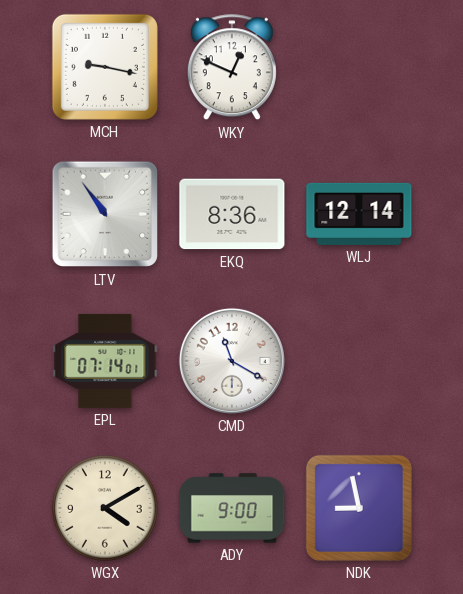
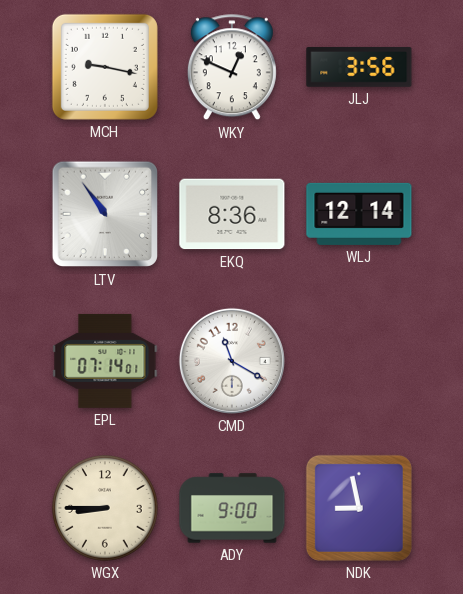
JLJ: none -> 3:56 (359, 67)
WGX: 4:10 -> 8:45 (105, 508)
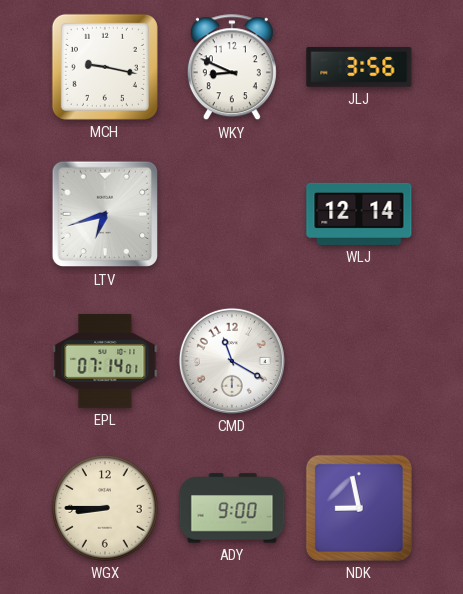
WKY: 12:49 -> 8:49 (232, 68)
LTV: 10:54 -> 6:42 (105, 214)
EKQ: 8:36 -> none (232, 214)
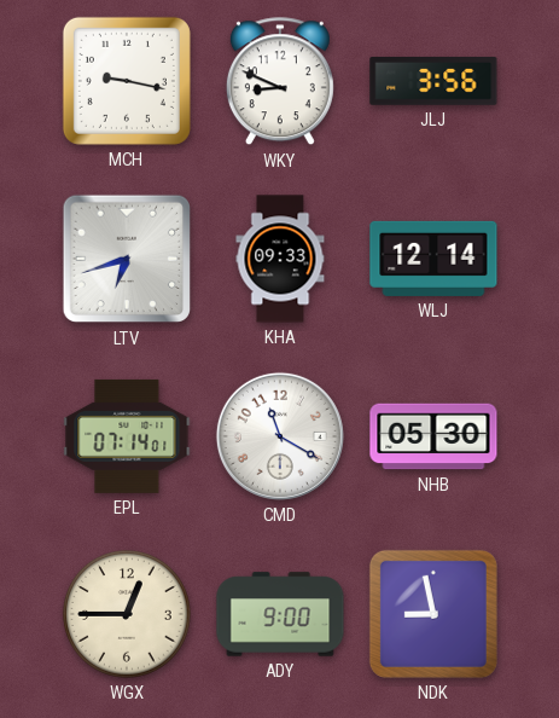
KHA: none -> 09:33 (280, 259)
NHB: none -> 05:30 (433, 436)
WGX: 8:45 -> 12:45 (127, 614)
